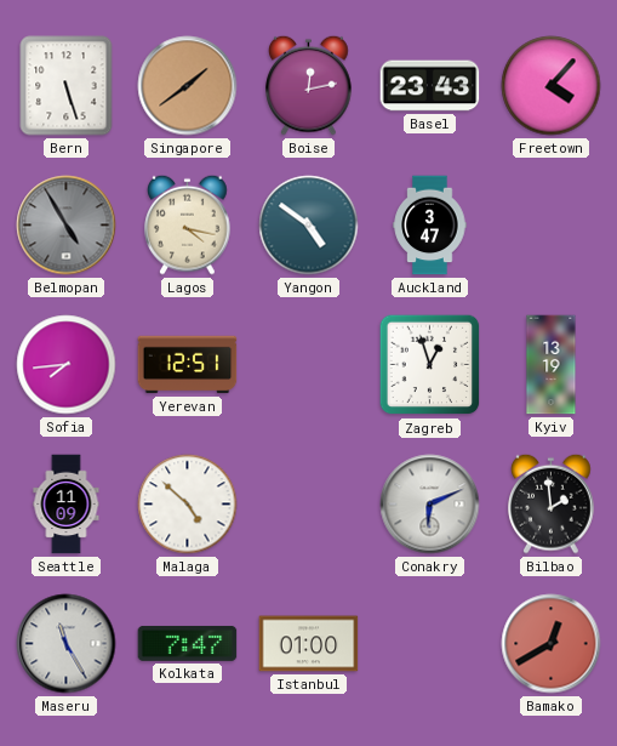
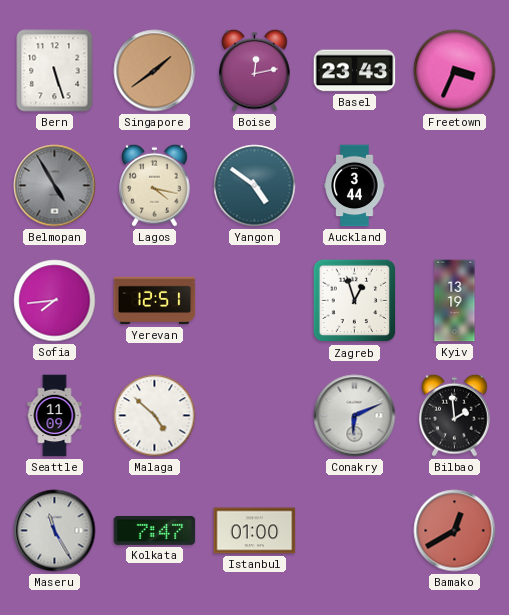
Freetown: 4:07 -> 3:34 (455, 71)
Auckland: 3:47 -> 3:44 (355, 186)
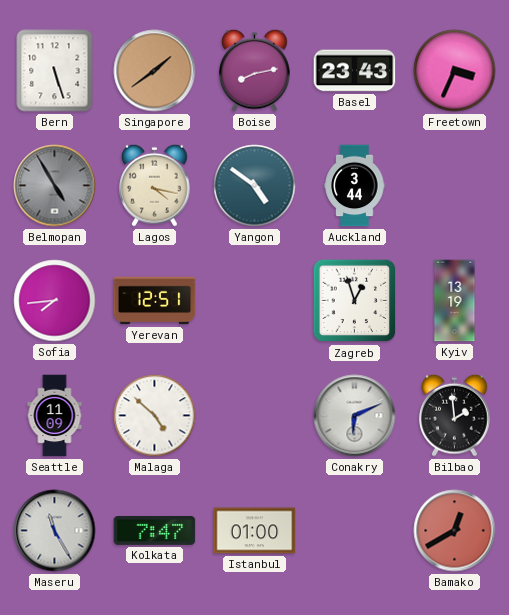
Boise: 12:13 -> 8:13 (255, 70)
